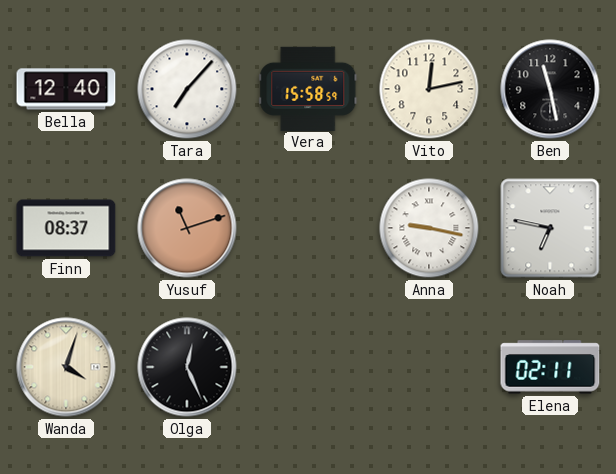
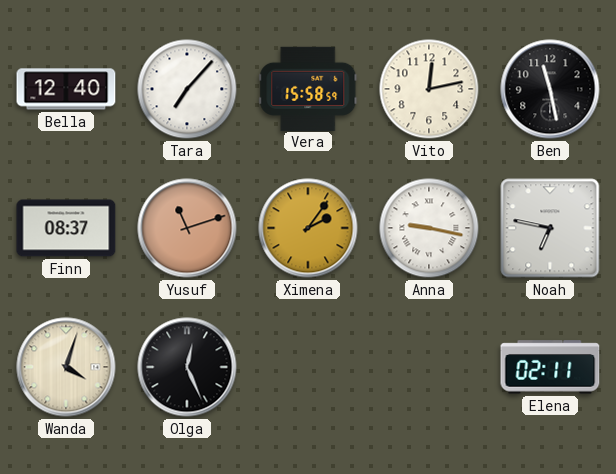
Ximena: none -> 2:06 (308, 228)
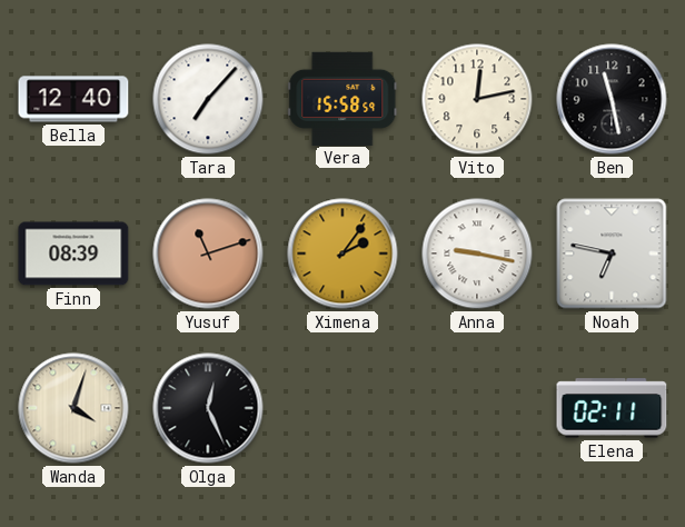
Finn: 08:37 -> 08:39 (73, 253)
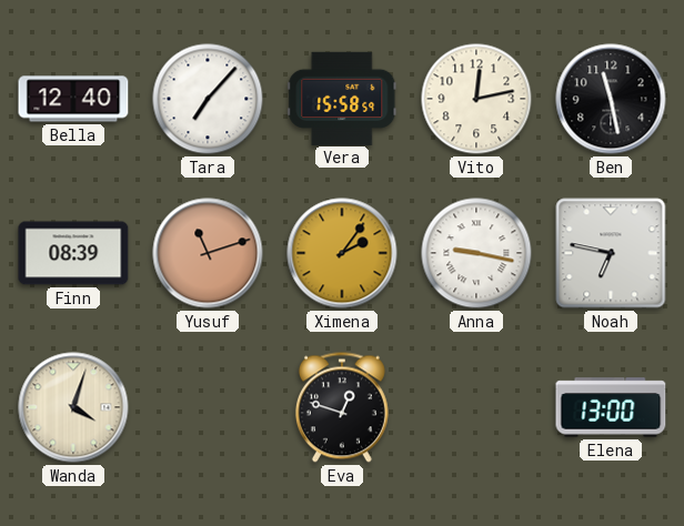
Olga: 12:26 -> none (208, 408)
Eva: none -> 12:48 (342, 407)
Elena: 02:11 -> 13:00 (611, 407)
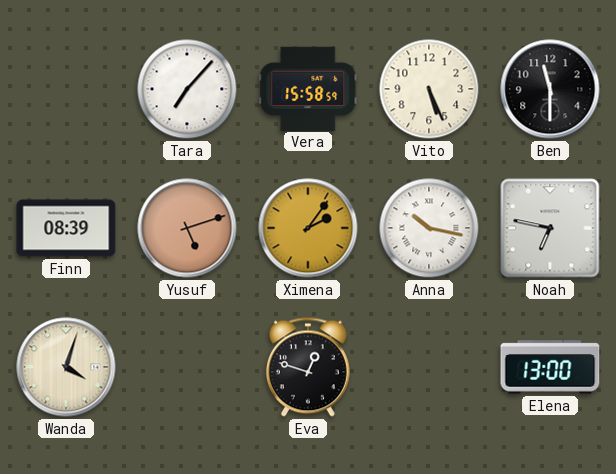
Bella: 12:40 -> none (73, 99)
Vito: 12:13 -> 5:26 (429, 89)
Ben: 11:28 -> 11:30 (550, 89)
Yusuf: 11:12 -> 5:12 (187, 228)
Anna: 9:17 -> 10:17 (429, 228)
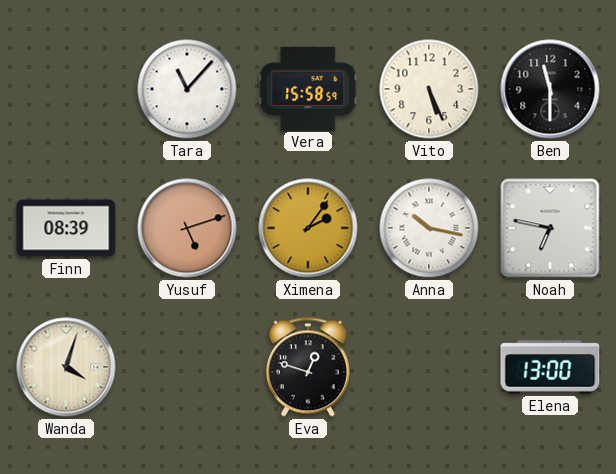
Tara: 7:07 -> 11:07 (187, 89)
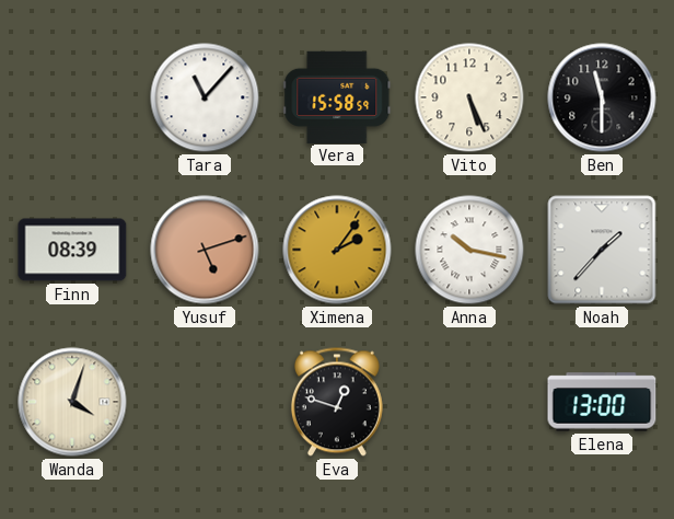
Noah: 6:47 -> 1:37 (602, 250)
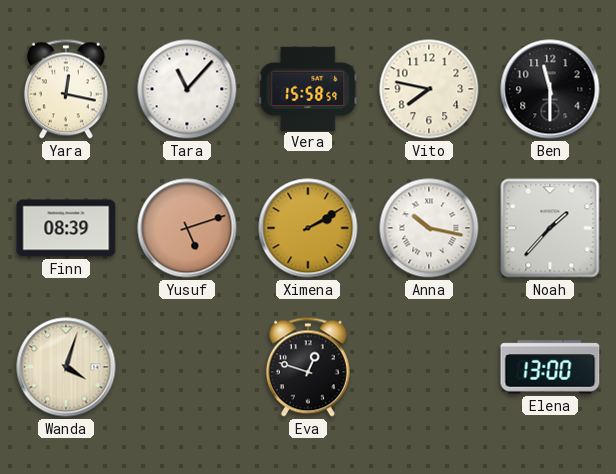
Yara: none -> 12:17 (66, 89)
Vito: 5:26 -> 7:47 (429, 89)
Ximena: 2:06 -> 2:10 (308, 228)
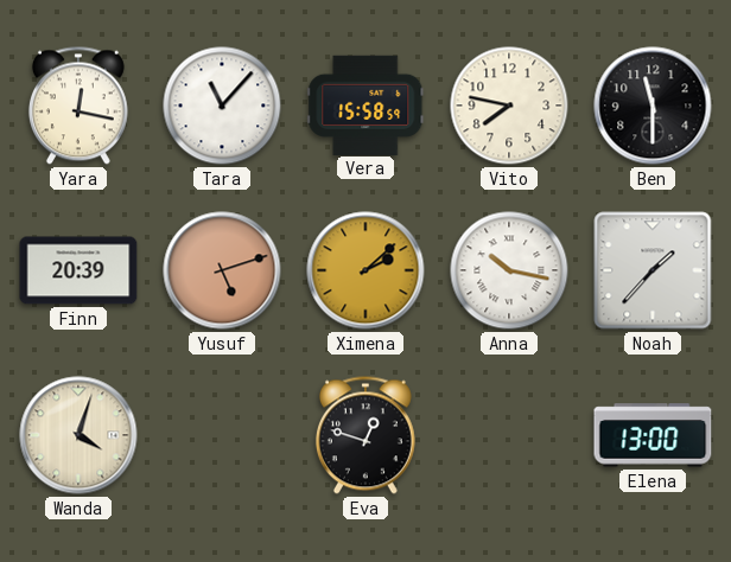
Finn: 08:39 -> 20:39 (78, 270)
Ximena: 2:10 -> 2:08 (366, 270)
